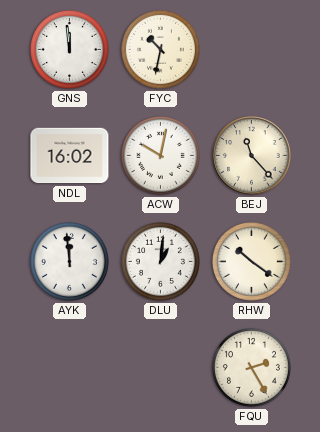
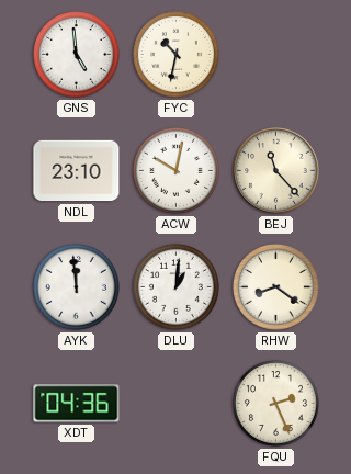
GNS: 11:59 -> 4:59 (76, 54)
NDL: 16:02 -> 23:10 (77, 171)
RHW: 10:21 -> 8:21 (275, 286)
XDT: none -> 04:36 (77, 404)
FQU: 2:25 -> 2:26 (275, 403)
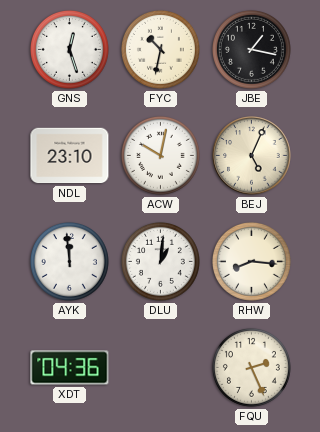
GNS: 4:59 -> 12:27 (69, 49)
JBE: none -> 1:17 (251, 49)
BEJ: 11:23 -> 5:04 (252, 156)
RHW: 8:21 -> 8:16 (251, 261)
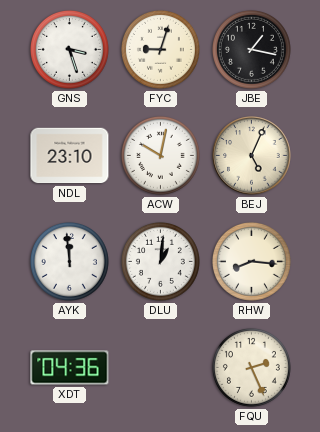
GNS: 12:27 -> 3:27 (69, 49)
FYC: 10:32 -> 9:03 (160, 49)
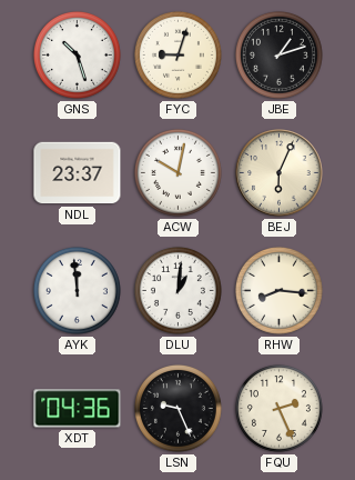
GNS: 3:27 -> 10:27 (77, 54)
JBE: 1:17 -> 1:12 (278, 54)
NDL: 23:10 -> 23:37 (78, 173)
BEJ: 5:04 -> 6:04 (280, 173)
LSN: none -> 9:26 (177, 408)
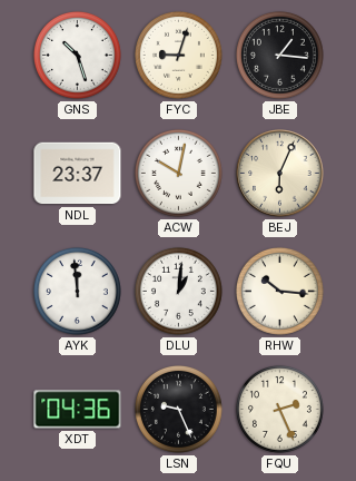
JBE: 1:12 -> 1:16 (279, 55)
RHW: 8:16 -> 10:16 (279, 291)
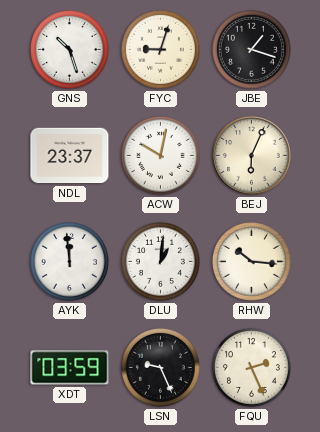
JBE: 1:16 -> 1:18 (251, 49)
XDT: 04:36 -> 03:59 (70, 368)
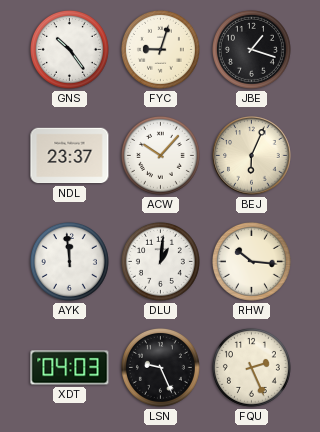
GNS: 10:27 -> 10:24 (69, 49)
ACW: 10:02 -> 10:07 (160, 155)
XDT: 03:59 -> 04:03 (70, 368)
